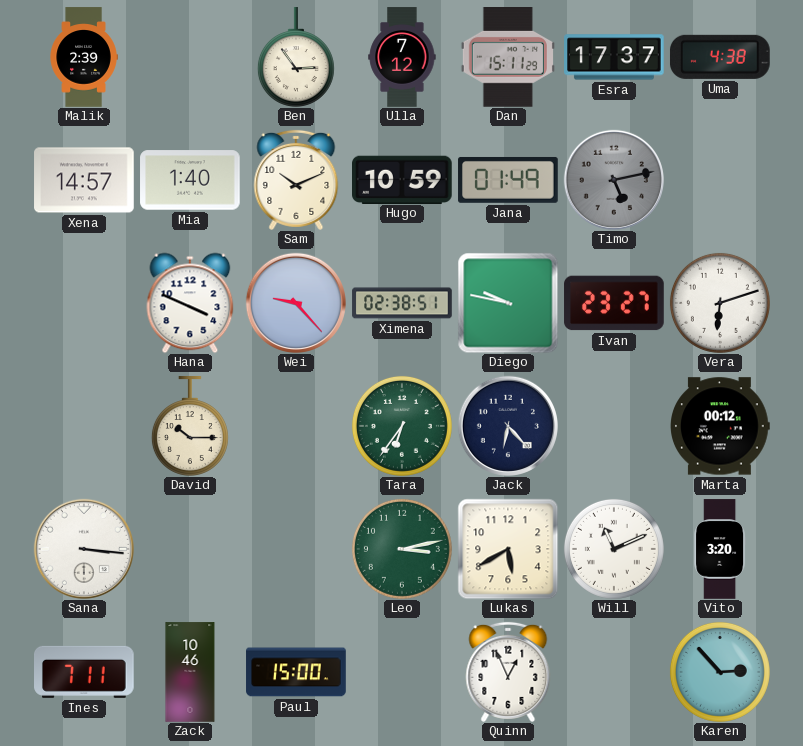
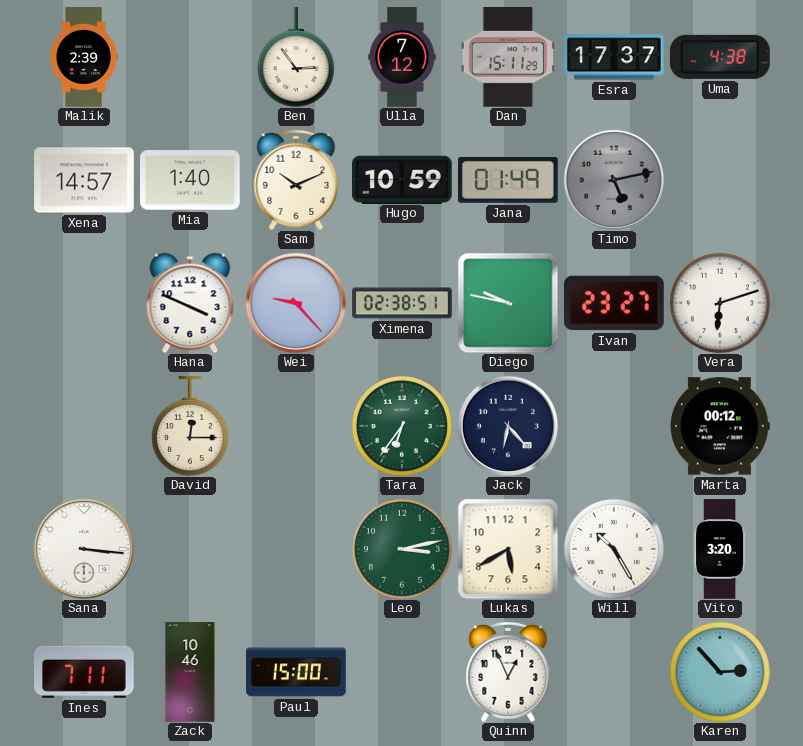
David: 10:15 -> 12:15 (190, 426)
Will: 11:11 -> 10:25 (614, 549)
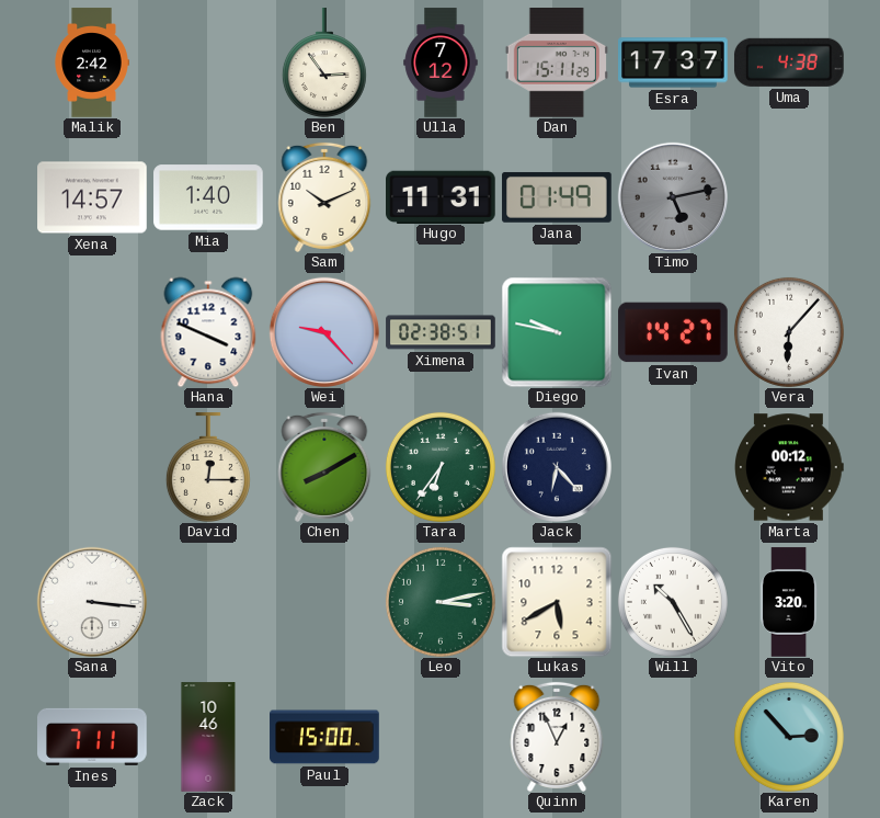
Malik: 2:39 -> 2:42 (92, 63)
Hugo: 10:59 -> 11:31 (442, 196)
Ivan: 23:27 -> 14:27 (673, 332)
Vera: 6:12 -> 6:07 (789, 332)
Chen: none -> 8:10 (324, 467)
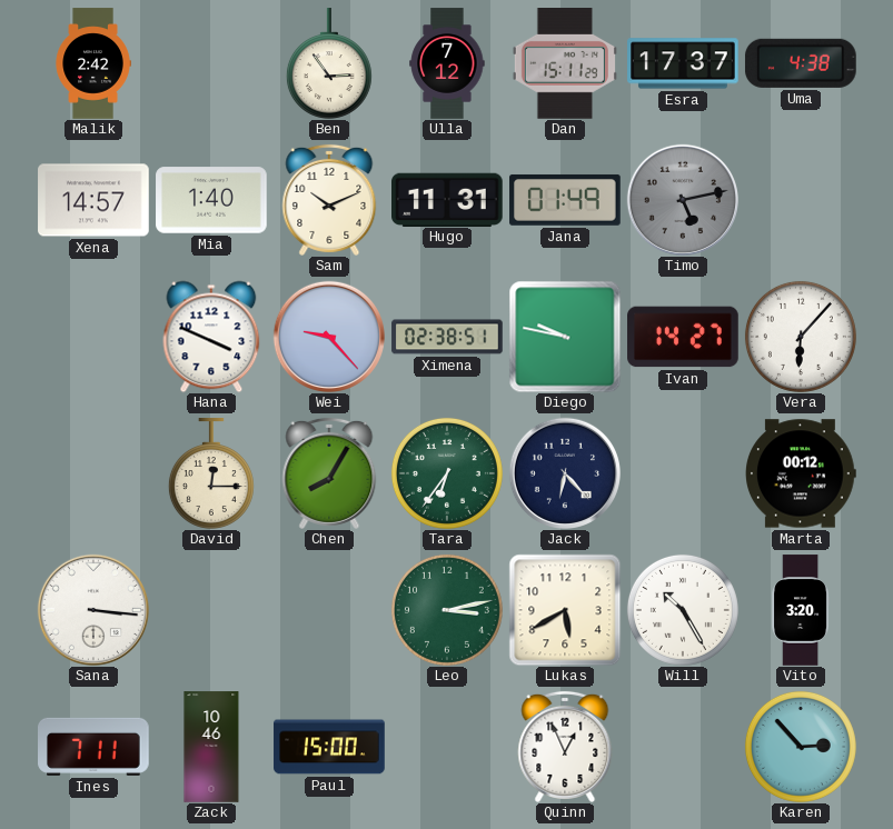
Chen: 8:10 -> 8:05 (329, 473)
